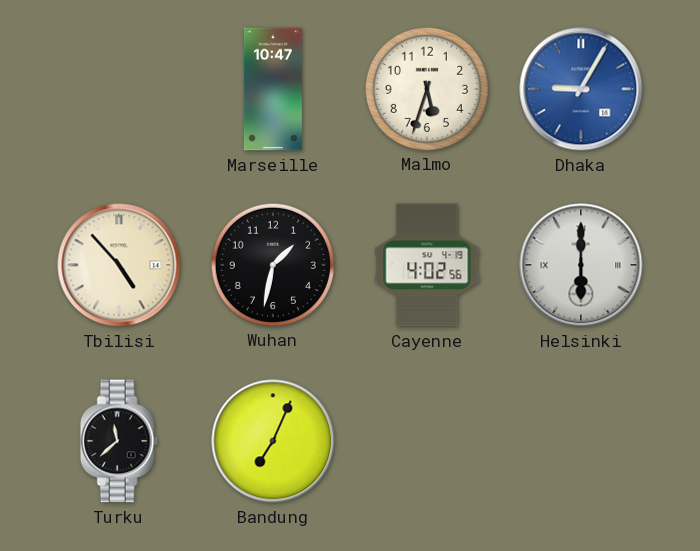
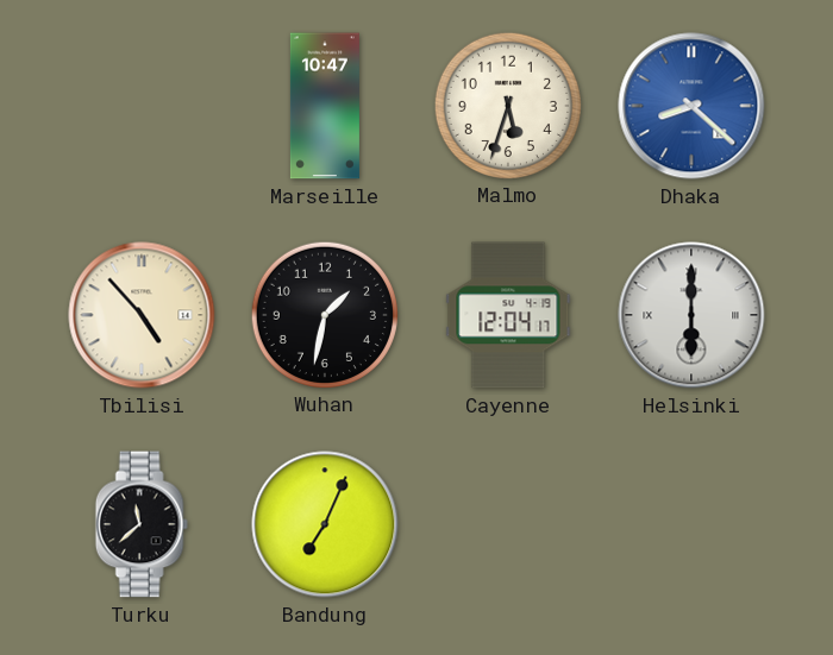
Dhaka: 9:05 -> 8:22 (691, 106)
Cayenne: 4:02 -> 12:04 (508, 315)
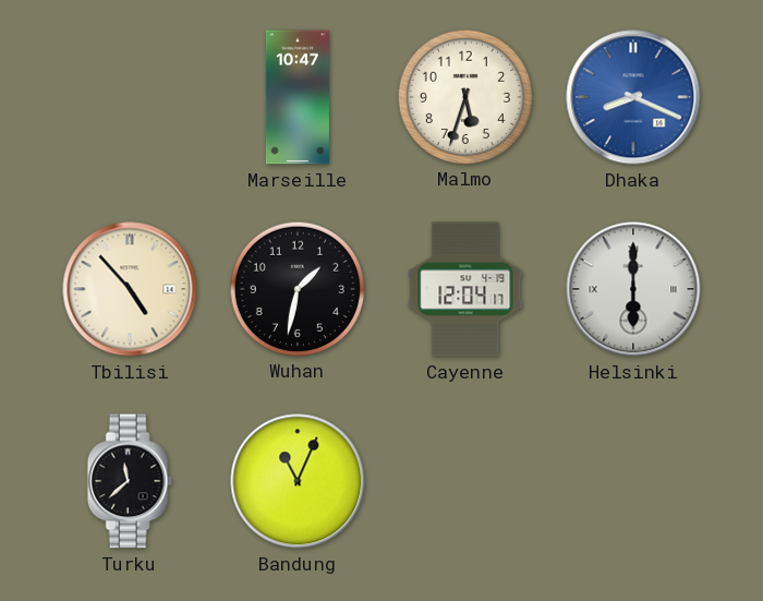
Dhaka: 8:22 -> 8:19 (633, 97)
Bandung: 7:04 -> 11:04 (298, 481)
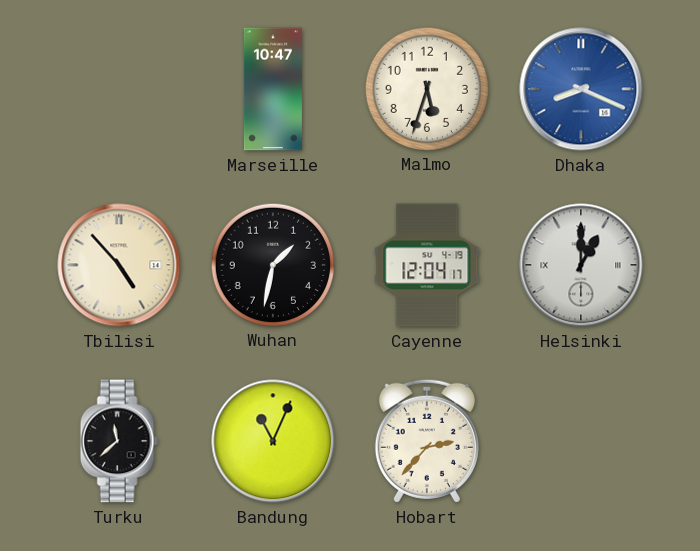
Helsinki: 6:00 -> 1:00 (581, 265)
Hobart: none -> 2:37 (427, 441)
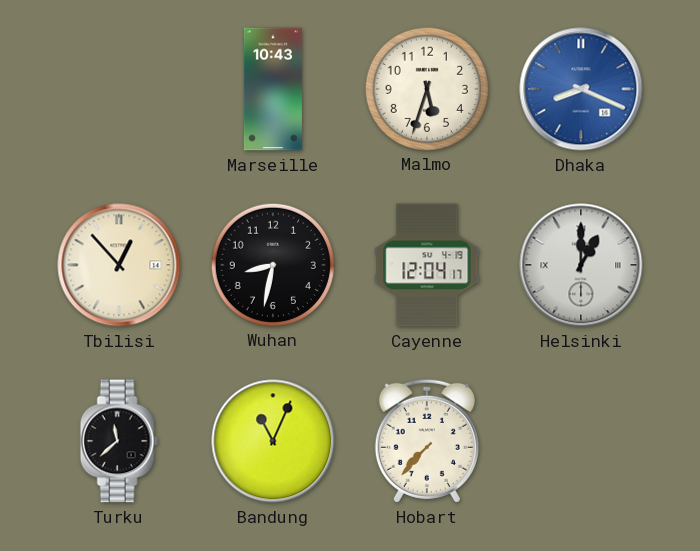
Marseille: 10:47 -> 10:43 (273, 89)
Tbilisi: 4:53 -> 12:53 (119, 265)
Wuhan: 1:32 -> 8:32 (272, 264)
Hobart: 2:37 -> 7:37 (427, 441)
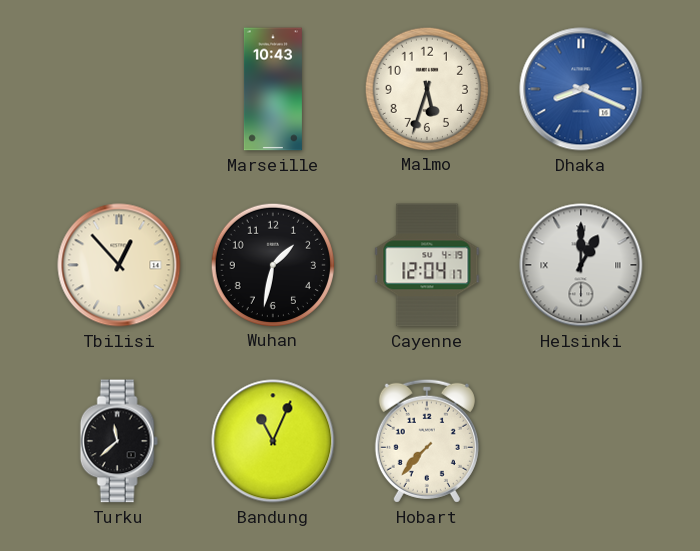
Wuhan: 8:32 -> 1:32 (272, 264)
